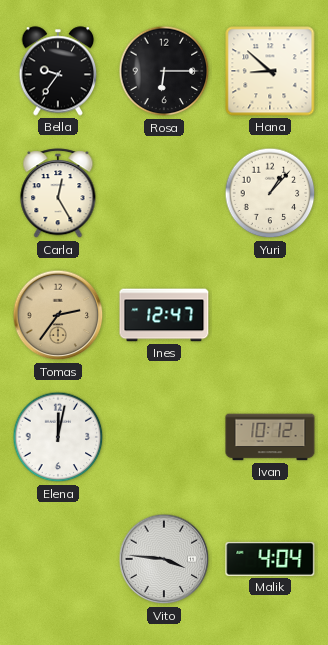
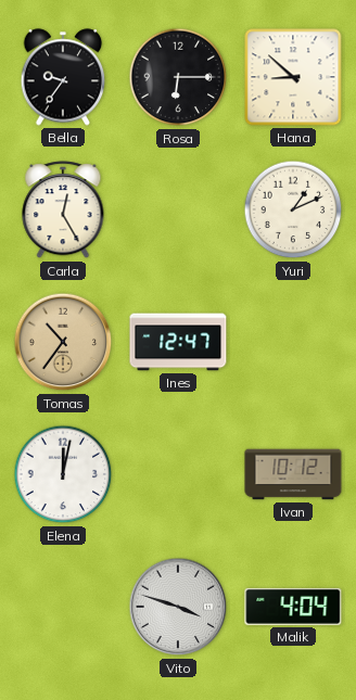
Yuri: 1:07 -> 1:11 (293, 209)
Tomas: 2:36 -> 10:36 (63, 342)
Vito: 3:46 -> 3:48 (178, 607)
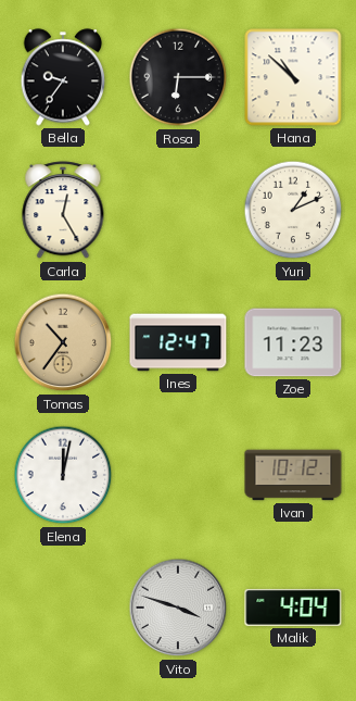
Hana: 8:52 -> 10:52 (293, 77)
Zoe: none -> 11:23 (293, 342)
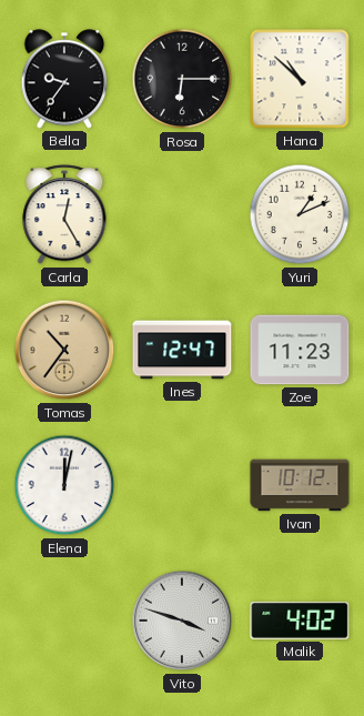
Malik: 4:04 -> 4:02 (300, 621)
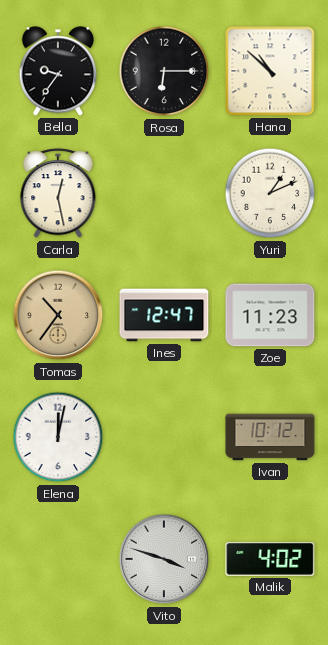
Carla: 12:25 -> 12:28 (58, 194)
